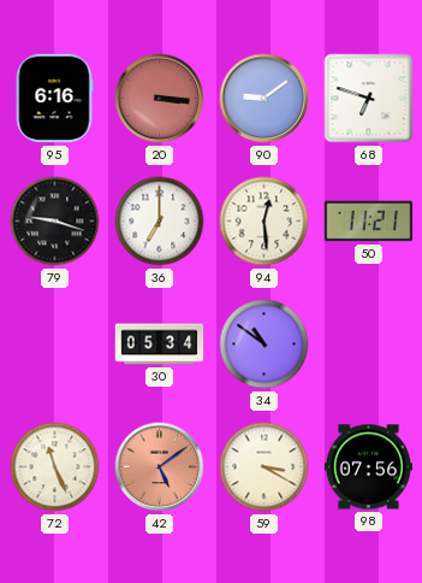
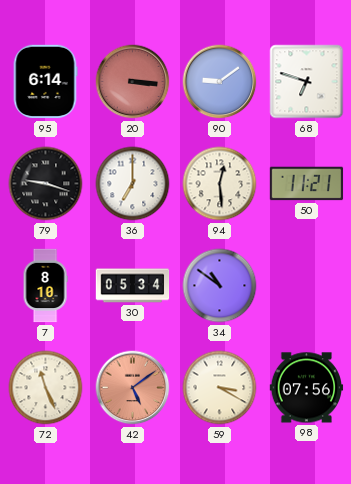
95: 6:16 -> 6:14 (45, 82)
7: none -> 8:10 (45, 286)
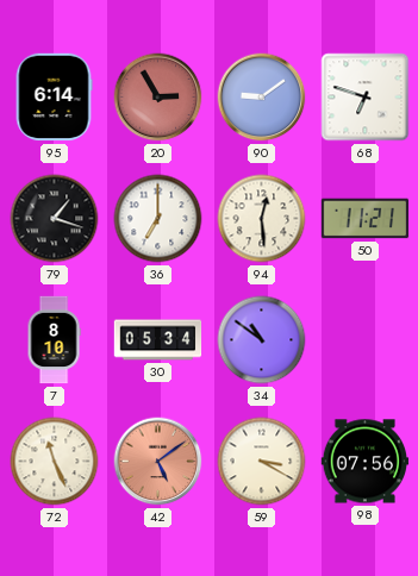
20: 3:16 -> 2:55 (158, 98)
79: 9:18 -> 1:18 (55, 219)
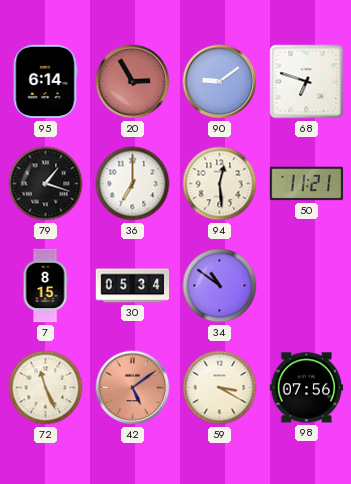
7: 8:10 -> 8:15 (45, 286)
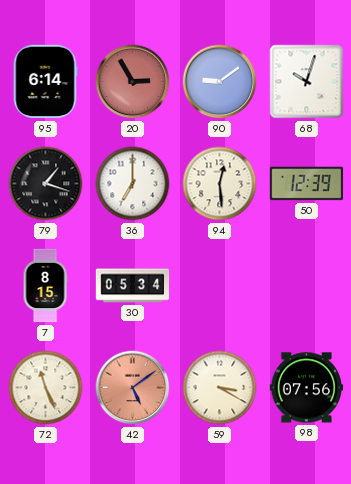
68: 6:48 -> 10:03 (307, 82)
50: 11:21 -> 12:39 (307, 184)
34: 10:51 -> none (220, 286)
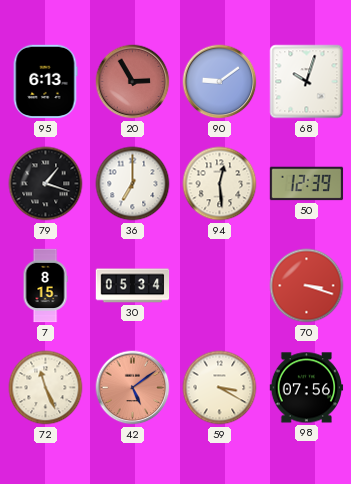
95: 6:14 -> 6:13 (45, 82)
70: none -> 3:18 (307, 286)
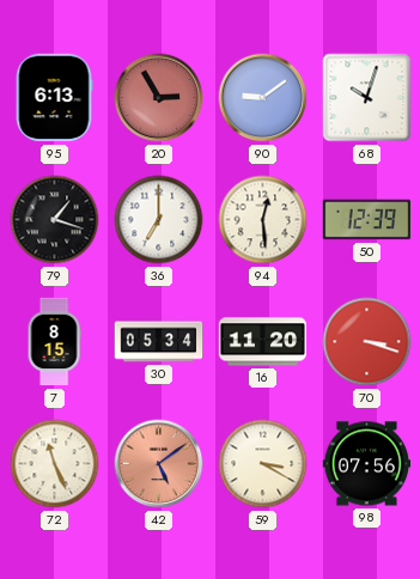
16: none -> 11:20 (263, 342)
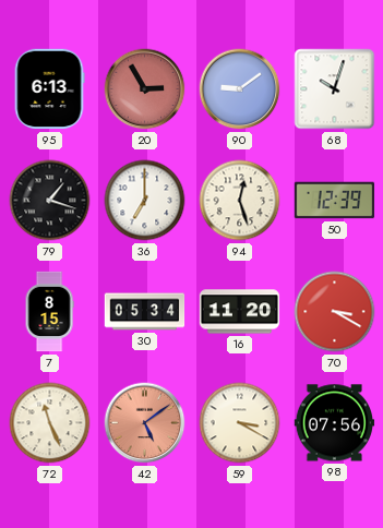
94: 12:29 -> 12:27 (240, 201)
70: 3:18 -> 3:20 (335, 312)
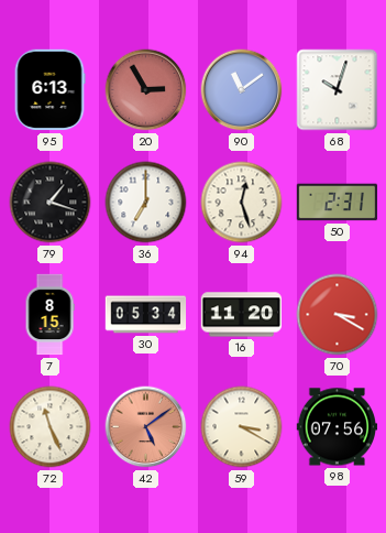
90: 9:09 -> 11:09 (242, 90)
50: 12:39 -> 2:31 (338, 203)
